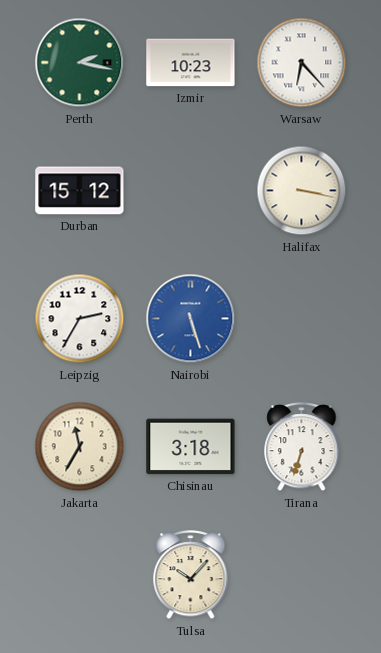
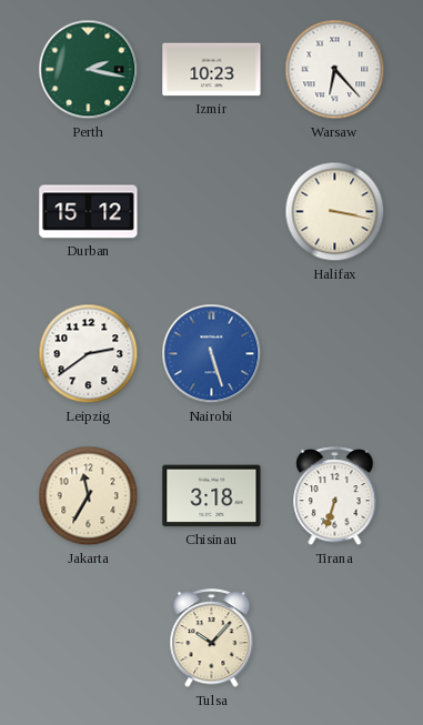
Leipzig: 2:35 -> 2:39 (89, 354)
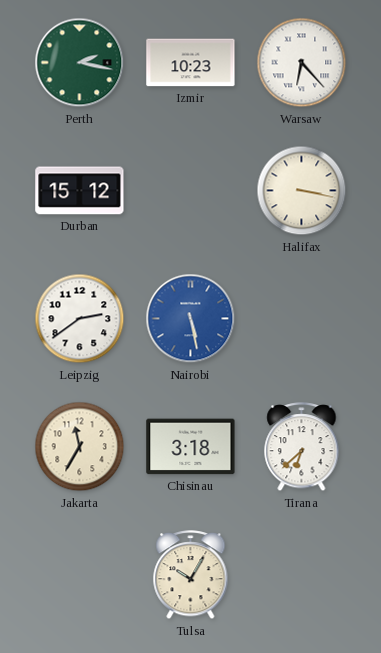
Nairobi: 5:27 -> 5:28 (191, 319)
Tirana: 6:33 -> 6:38 (302, 447)
Tulsa: 10:07 -> 10:05 (191, 575)
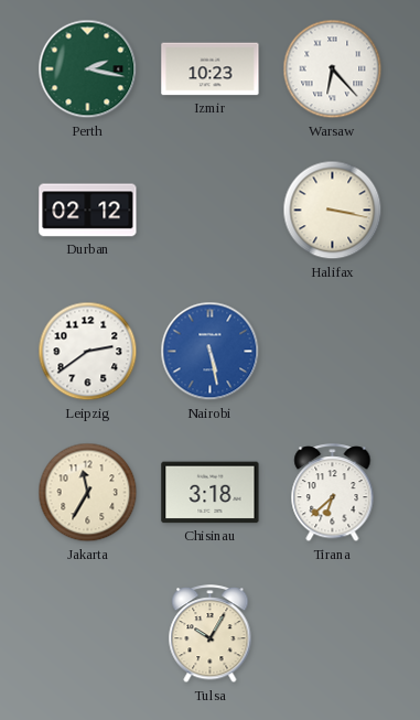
Durban: 15:12 -> 02:12 (88, 211)
